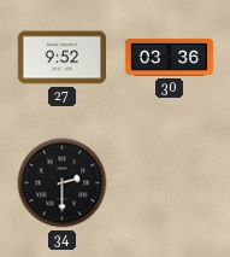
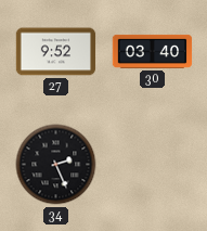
30: 03:36 -> 03:40 (153, 51)
34: 2:30 -> 2:26 (56, 165)
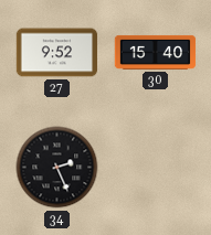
30: 03:40 -> 15:40 (156, 52)
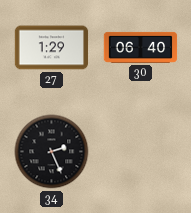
27: 9:52 -> 1:29 (52, 48)
30: 15:40 -> 06:40 (141, 47)
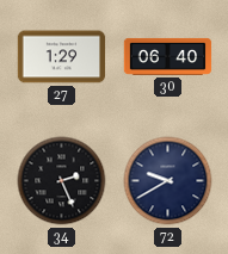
72: none -> 9:40 (168, 181)
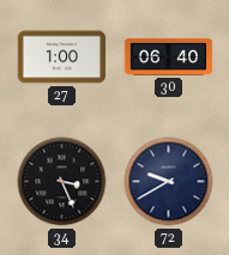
27: 1:29 -> 1:00 (62, 57)
34: 2:26 -> 3:26 (62, 182)
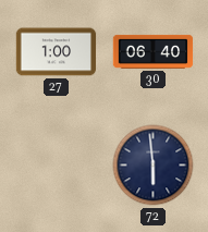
34: 3:26 -> none (62, 182)
72: 9:40 -> 5:59 (154, 166)
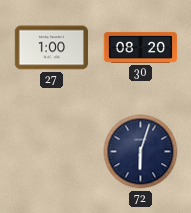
30: 06:40 -> 08:20 (141, 47)
72: 5:59 -> 6:03 (141, 152)
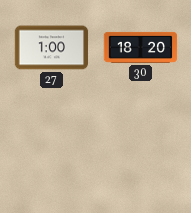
30: 08:20 -> 18:20 (141, 47)
72: 6:03 -> none (141, 152)
